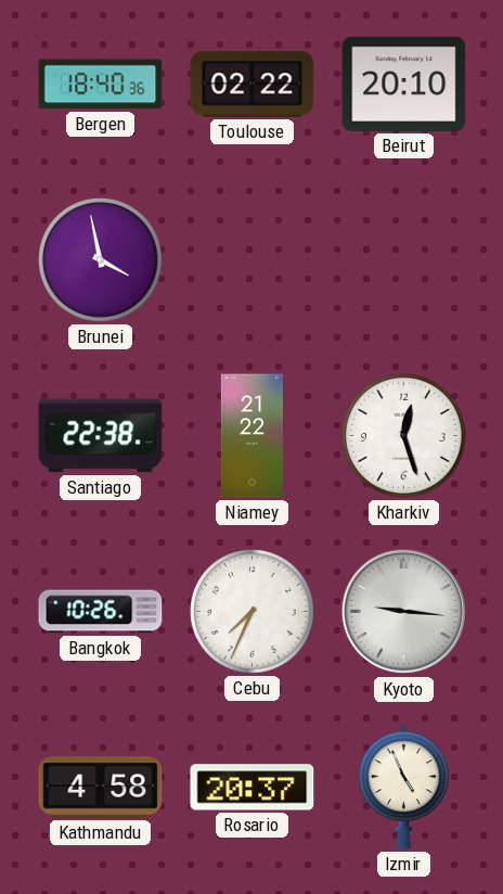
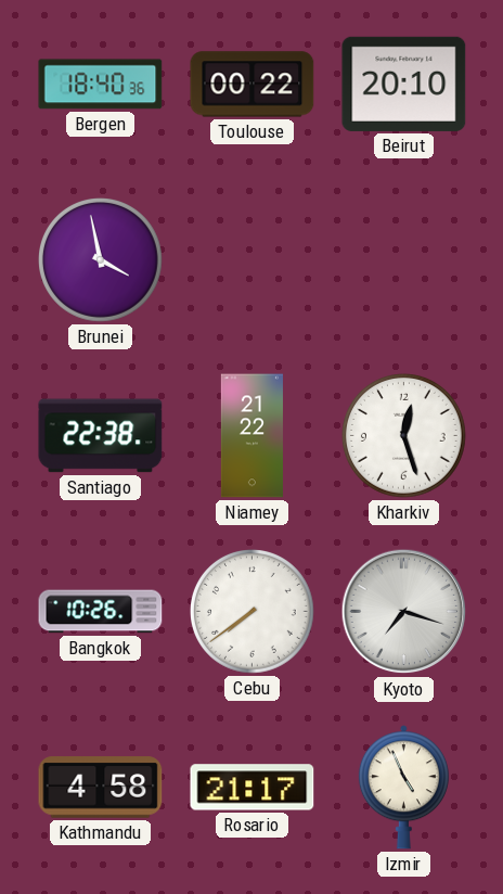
Toulouse: 02:22 -> 00:22 (253, 85)
Cebu: 7:34 -> 7:39 (253, 612)
Kyoto: 9:16 -> 7:18 (404, 612)
Rosario: 20:37 -> 21:17 (253, 788)
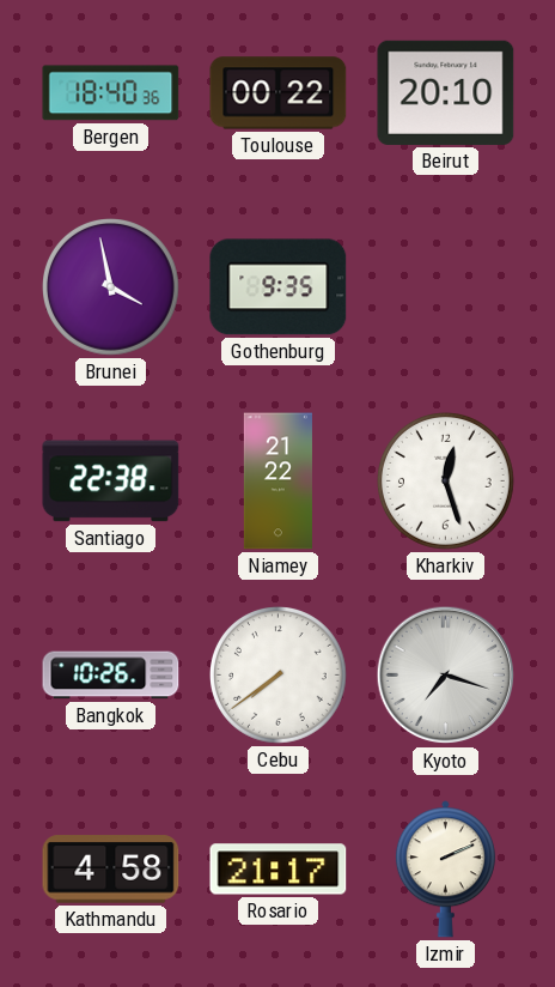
Gothenburg: none -> 9:35 (279, 287)
Izmir: 4:56 -> 2:11 (445, 870)
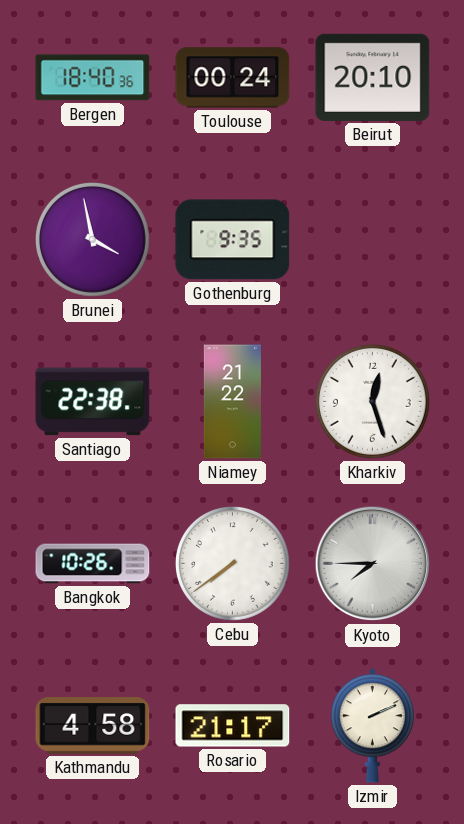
Toulouse: 00:22 -> 00:24 (233, 78)
Kyoto: 7:18 -> 7:45 (373, 564)
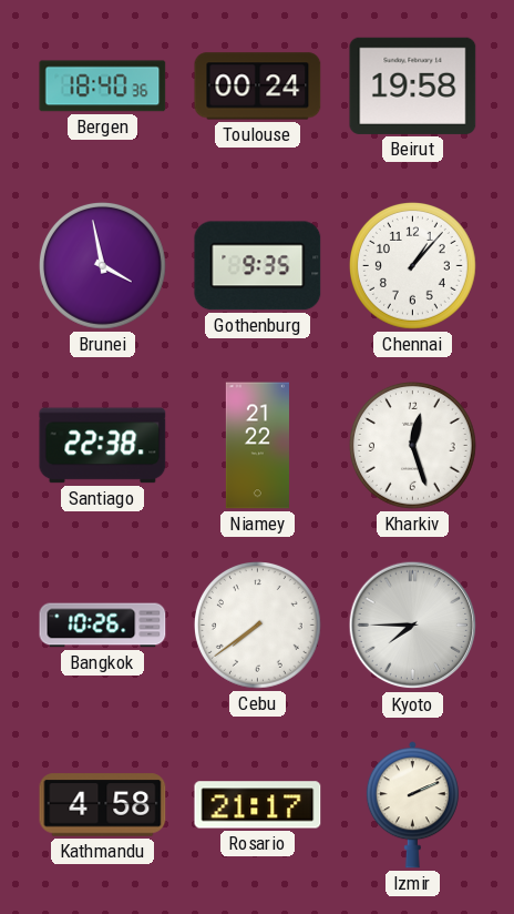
Beirut: 20:10 -> 19:58 (413, 85)
Chennai: none -> 1:07 (413, 266)
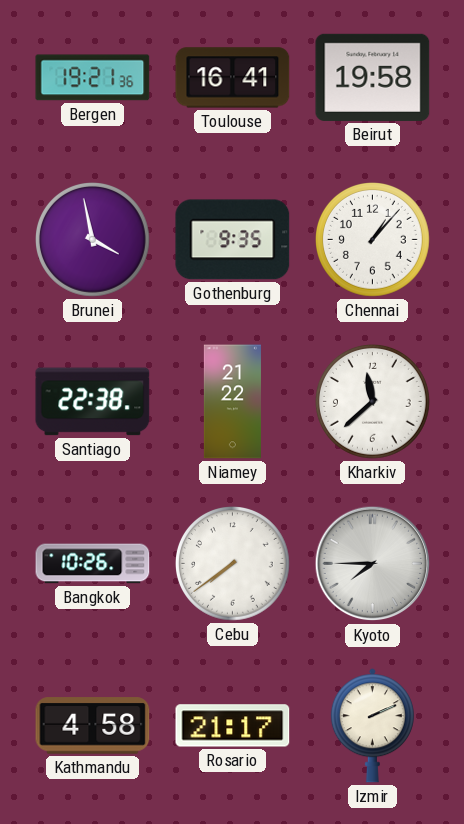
Bergen: 18:40 -> 19:21 (93, 78)
Toulouse: 00:24 -> 16:41 (233, 78)
Kharkiv: 12:27 -> 11:38 (373, 402)
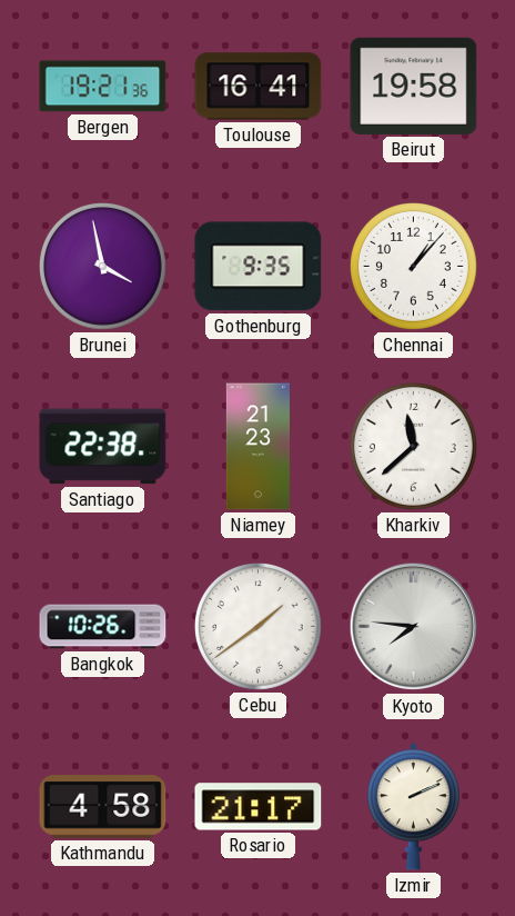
Niamey: 21:22 -> 21:23 (257, 447)
Cebu: 7:39 -> 1:39 (259, 627)
Kyoto: 7:45 -> 7:46 (414, 627)
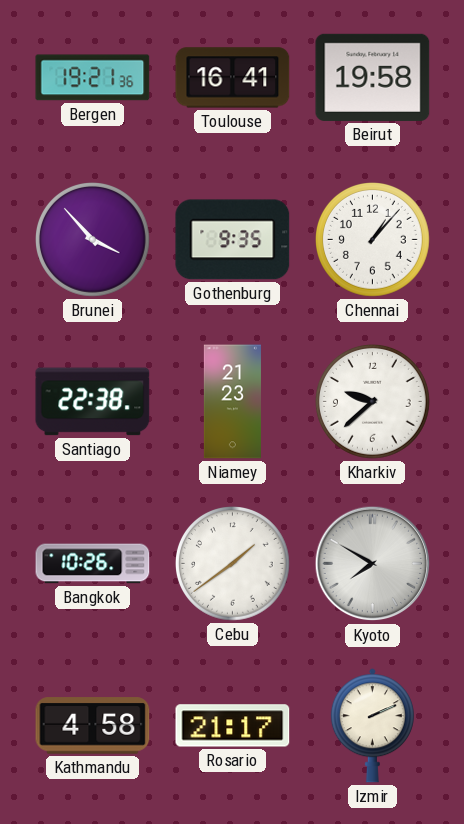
Brunei: 3:58 -> 3:53 (93, 240)
Kharkiv: 11:38 -> 9:38 (373, 402)
Kyoto: 7:46 -> 7:50 (373, 564)
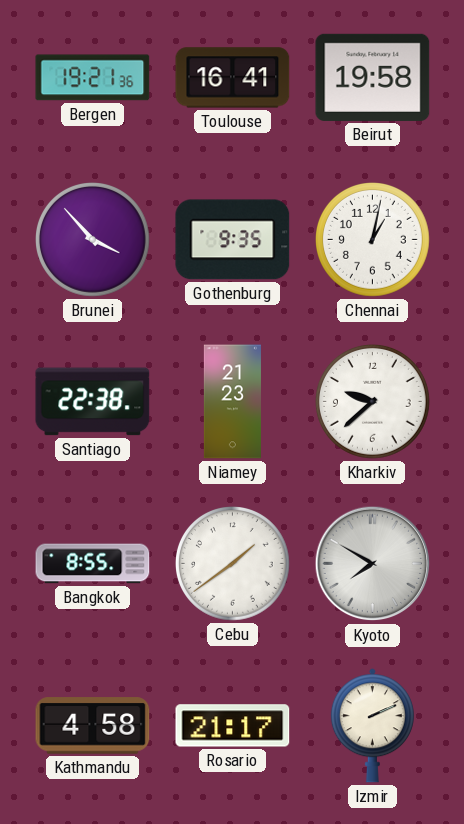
Chennai: 1:07 -> 1:02 (373, 240)
Bangkok: 10:26 -> 8:55 (93, 564)
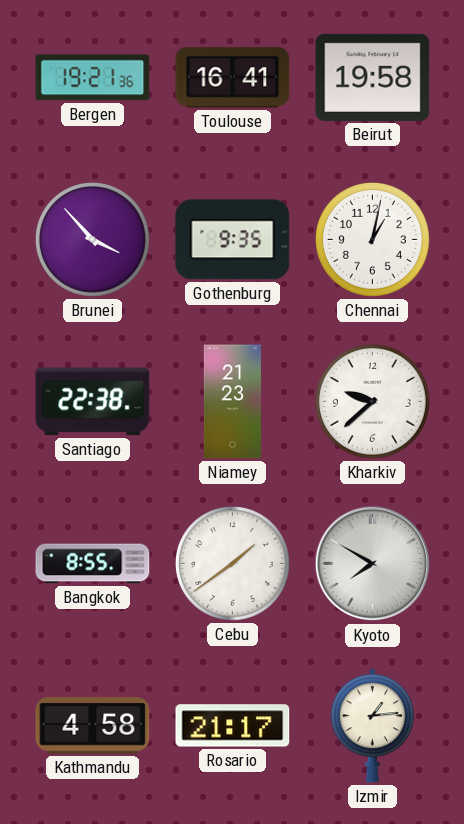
Izmir: 2:11 -> 1:14 (372, 726)
